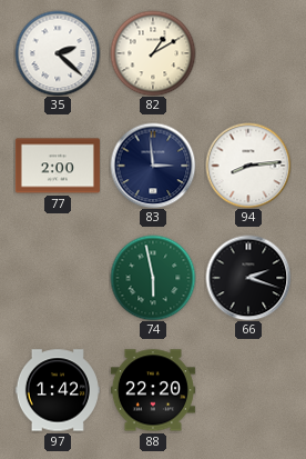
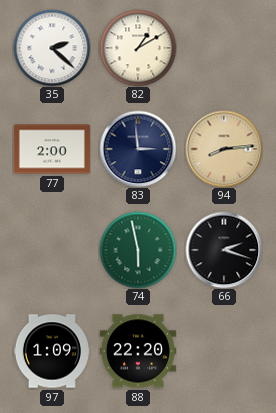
94 dial: white -> champagne (224, 149)
97: 1:42 -> 1:09 (52, 351)
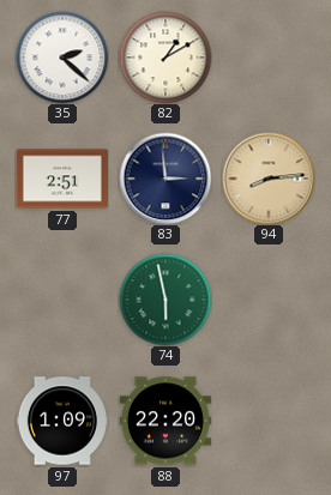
77: 2:00 -> 2:51 (62, 179)
66: 2:18 -> none (224, 250)
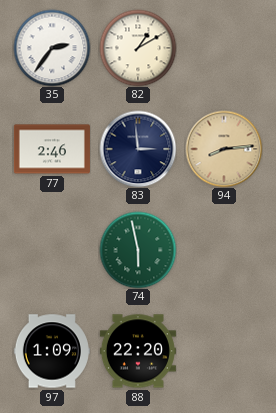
35: 2:22 -> 2:36 (52, 48)
77: 2:51 -> 2:46 (52, 149)
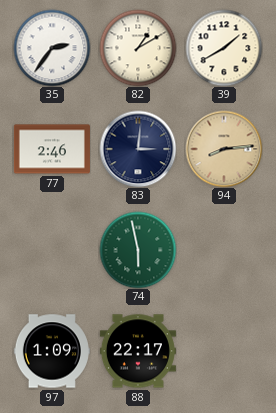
39: none -> 1:40 (224, 48)
83: 2:59 -> 3:01 (138, 149)
88: 22:20 -> 22:17 (138, 351)
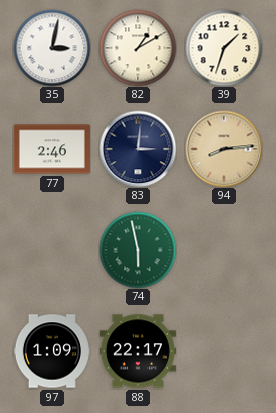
35: 2:36 -> 3:02 (52, 48)
39: 1:40 -> 1:33 (224, 48)
